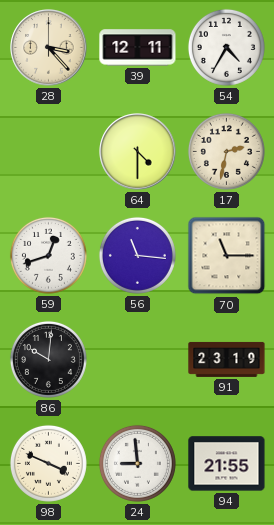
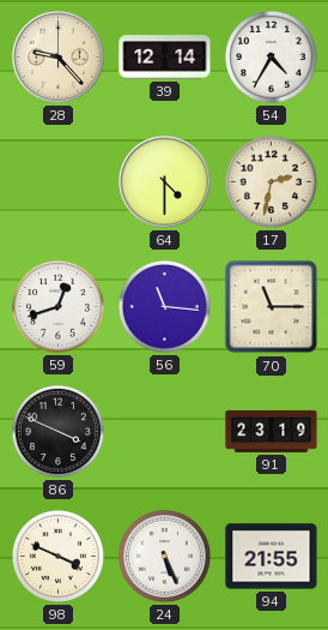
28: 3:23 -> 9:23 (59, 58)
39: 12:11 -> 12:14 (165, 58)
86: 10:01 -> 3:49 (57, 431)
24: 8:59 -> 5:26 (164, 556)
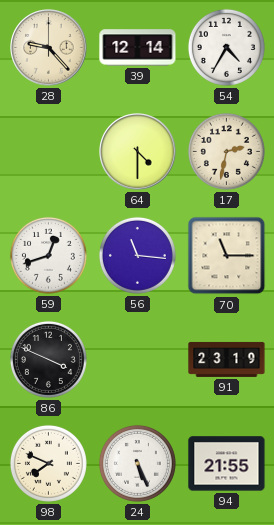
98: 3:49 -> 7:49 (48, 463)
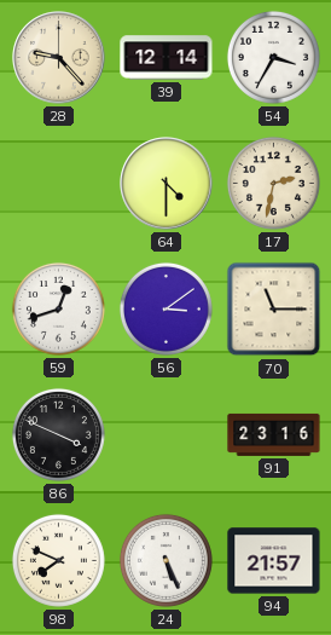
54: 4:35 -> 3:35 (273, 57)
56: 11:16 -> 3:09 (165, 308)
91: 23:19 -> 23:16 (274, 434)
94: 21:55 -> 21:57 (274, 561)
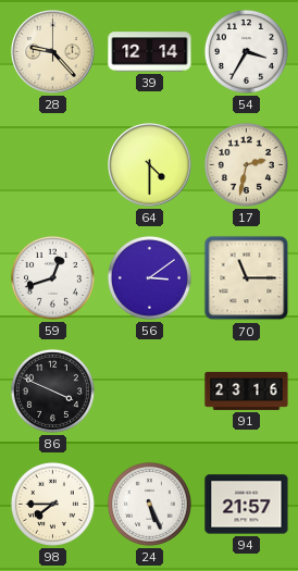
98: 7:49 -> 7:45 (52, 504)
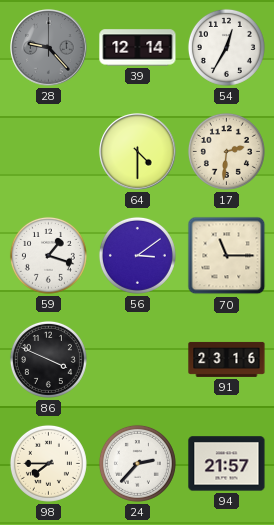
28 dial: cream -> grey (49, 48)
54: 3:35 -> 12:35 (226, 47)
17: 2:32 -> 2:31 (226, 151)
59: 12:42 -> 1:18 (48, 255)
24: 5:26 -> 2:37 (137, 463)
